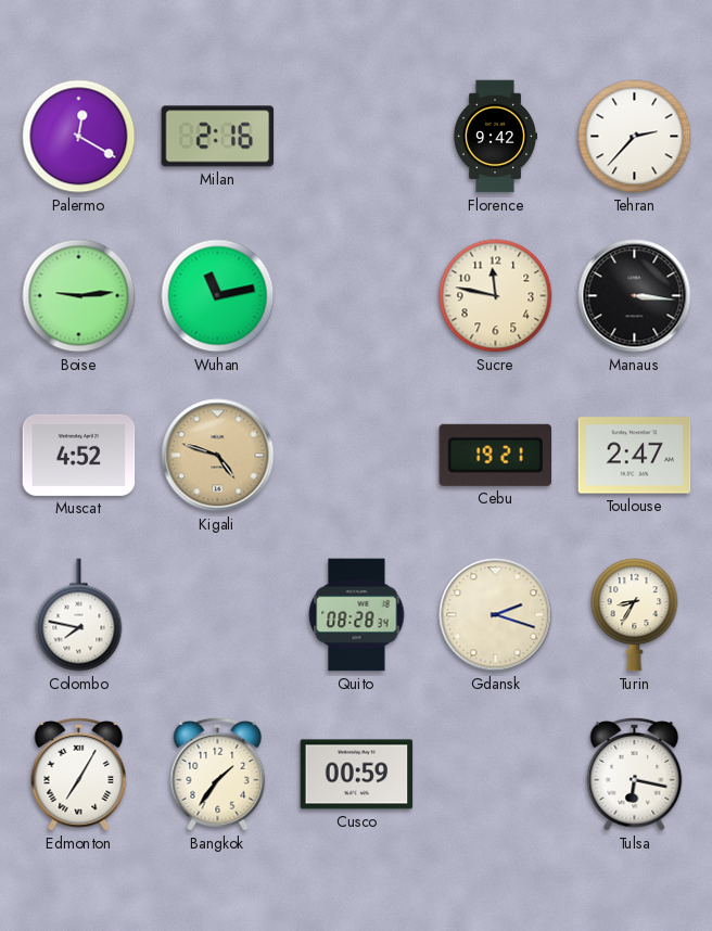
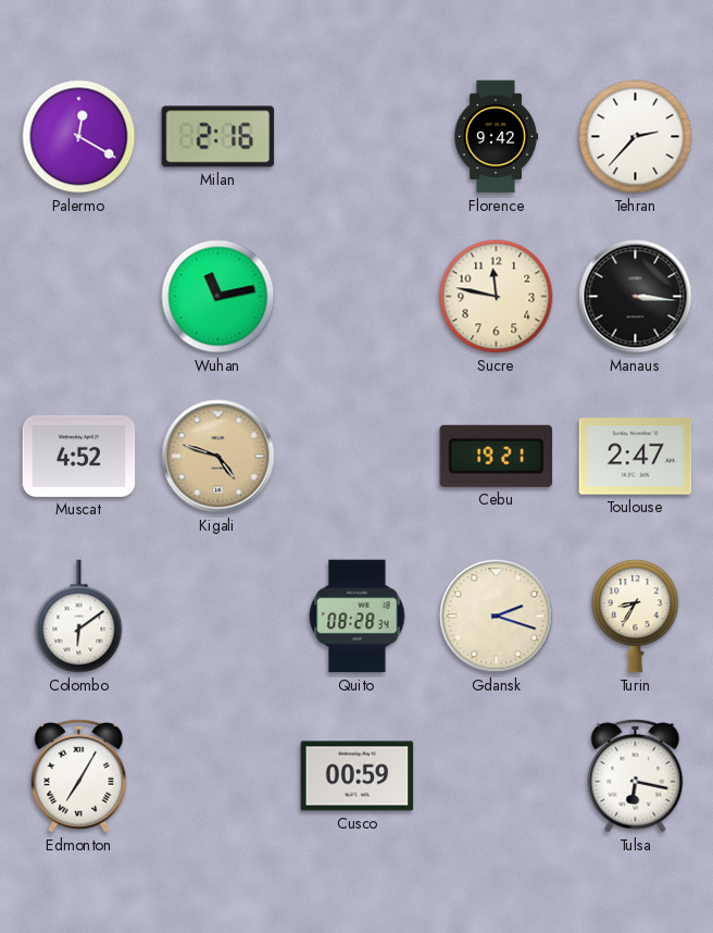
Boise: 9:14 -> none (79, 296)
Colombo: 7:47 -> 6:09 (79, 617)
Bangkok: 1:36 -> none (218, 774)
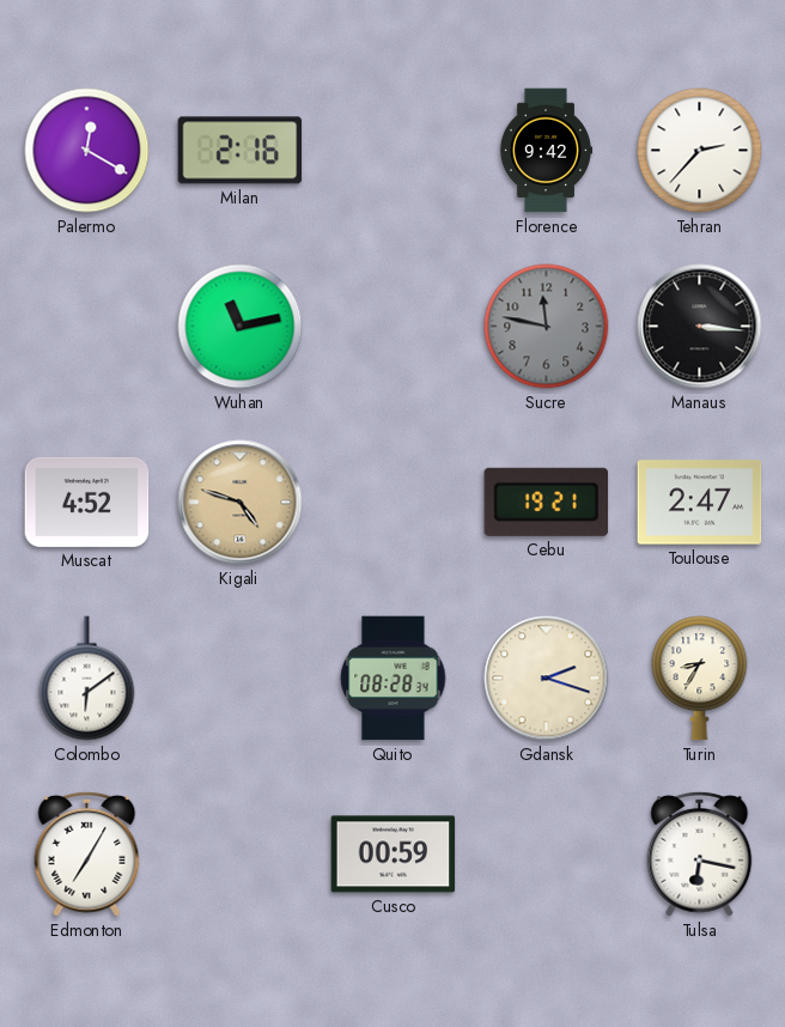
Sucre dial: cream -> grey (547, 327)
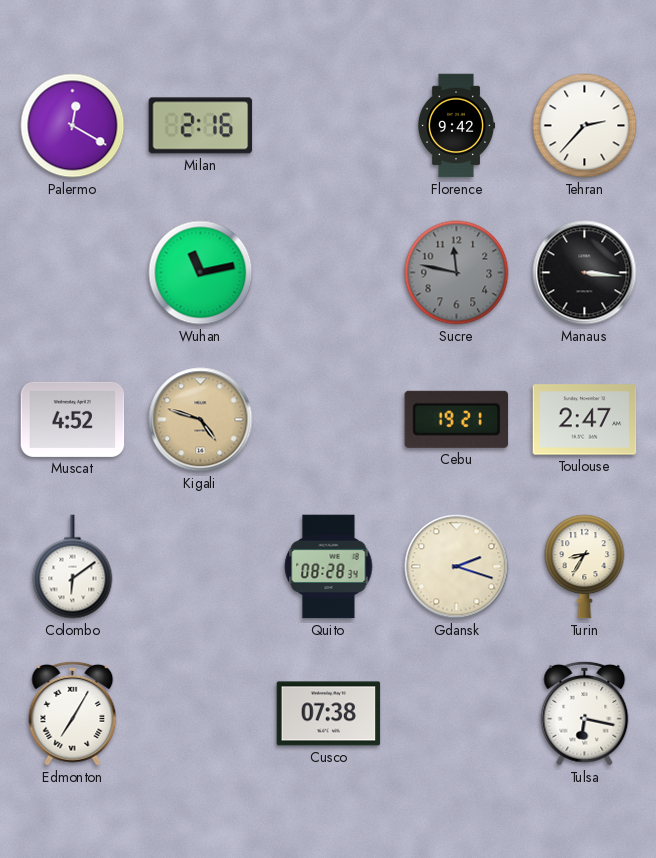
Cusco: 00:59 -> 07:38 (329, 714)
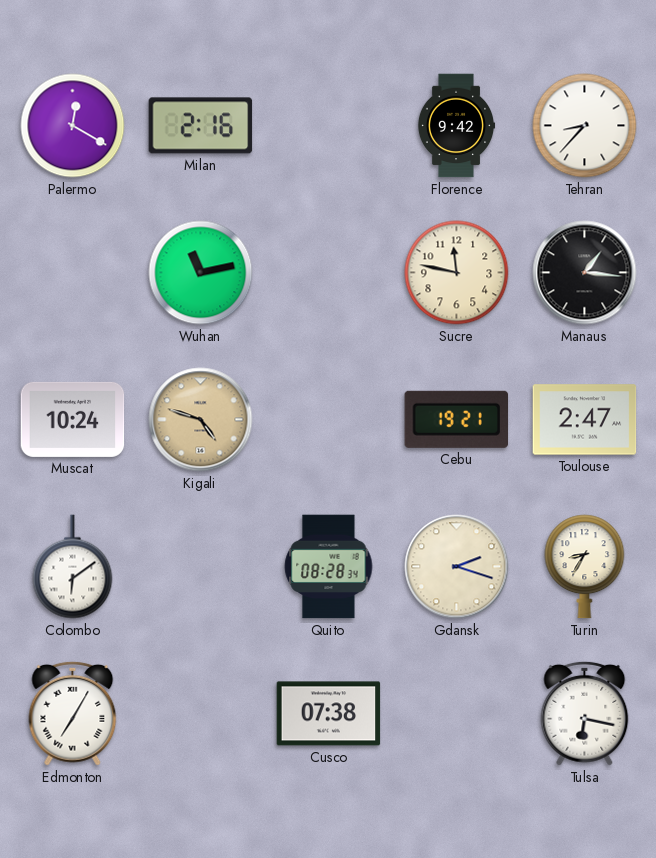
Tehran: 2:37 -> 8:37 (585, 126)
Sucre dial: grey -> cream (457, 273)
Manaus: 3:16 -> 1:16 (585, 273)
Muscat: 4:52 -> 10:24 (73, 419)
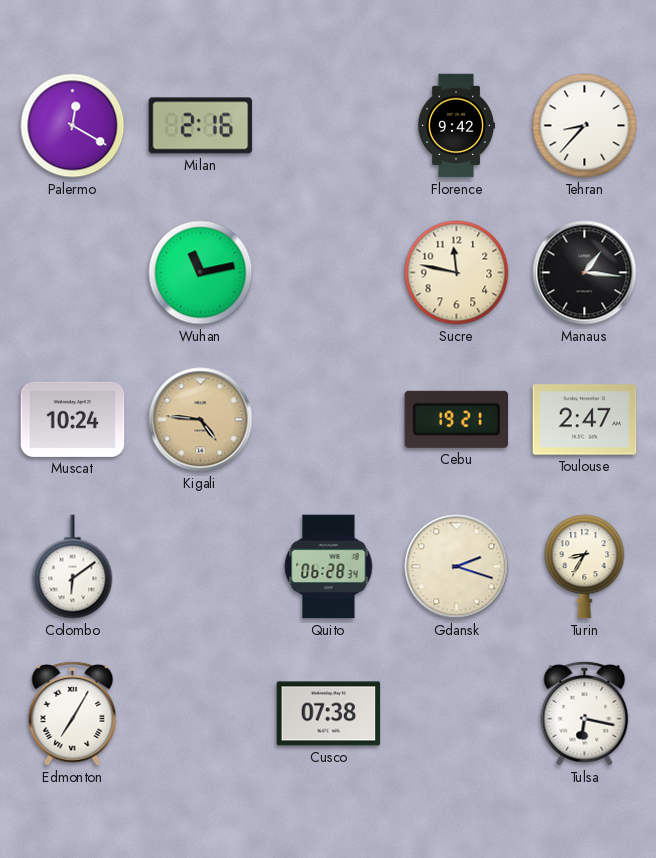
Kigali: 4:48 -> 4:46 (201, 420)
Quito: 08:28 -> 06:28 (329, 567)
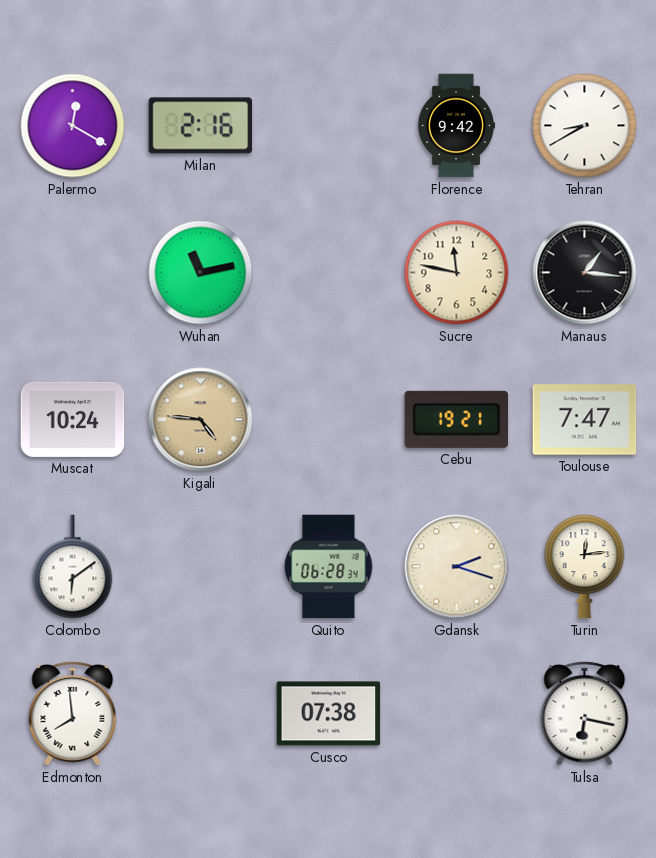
Tehran: 8:37 -> 8:40 (585, 126)
Toulouse: 2:47 -> 7:47 (585, 420)
Turin: 8:35 -> 12:14 (585, 567)
Edmonton: 7:05 -> 7:59 (73, 713)
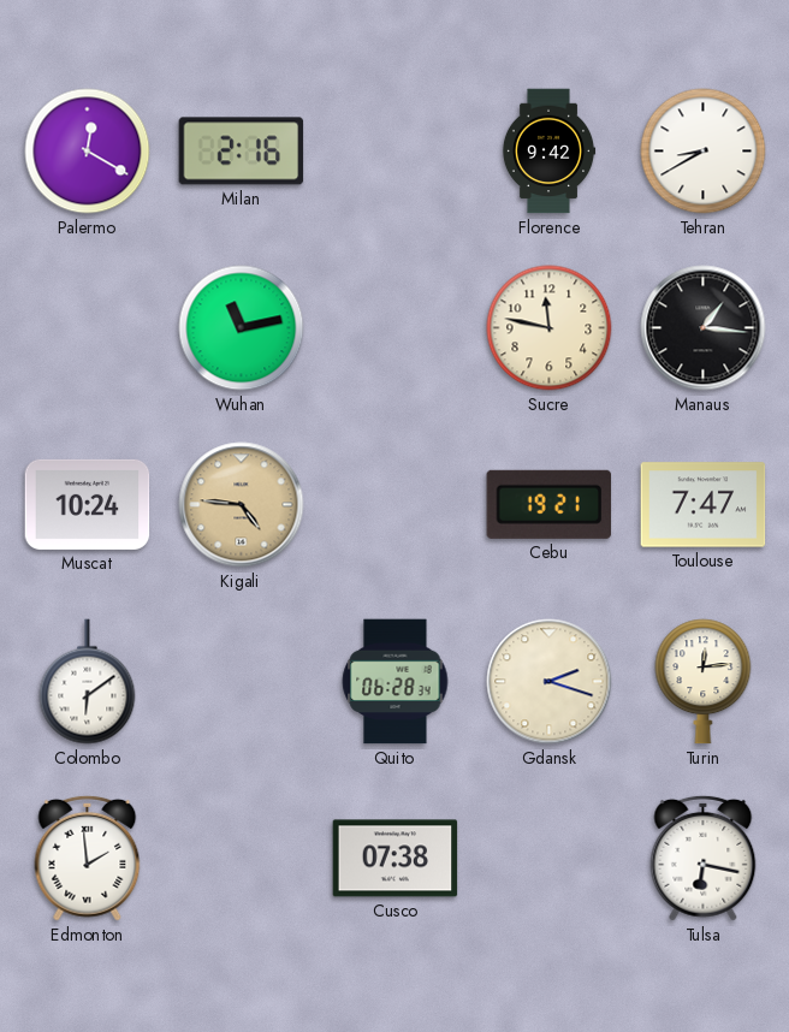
Edmonton: 7:59 -> 1:59 (88, 858)
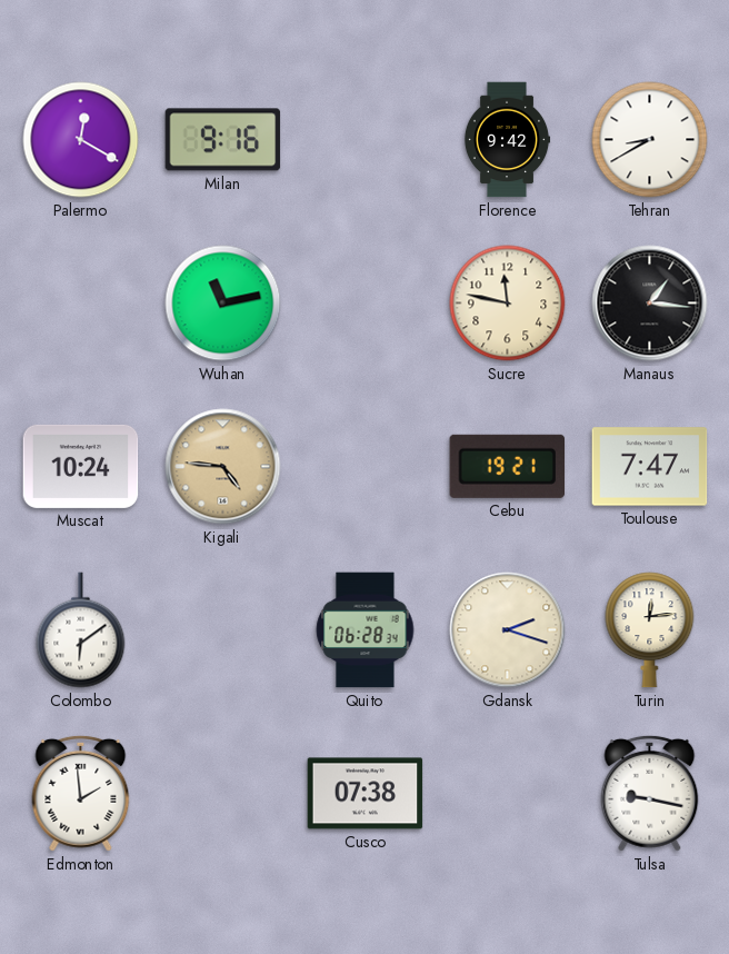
Milan: 2:16 -> 9:16 (223, 140)
Tulsa: 6:17 -> 9:17 (650, 793)
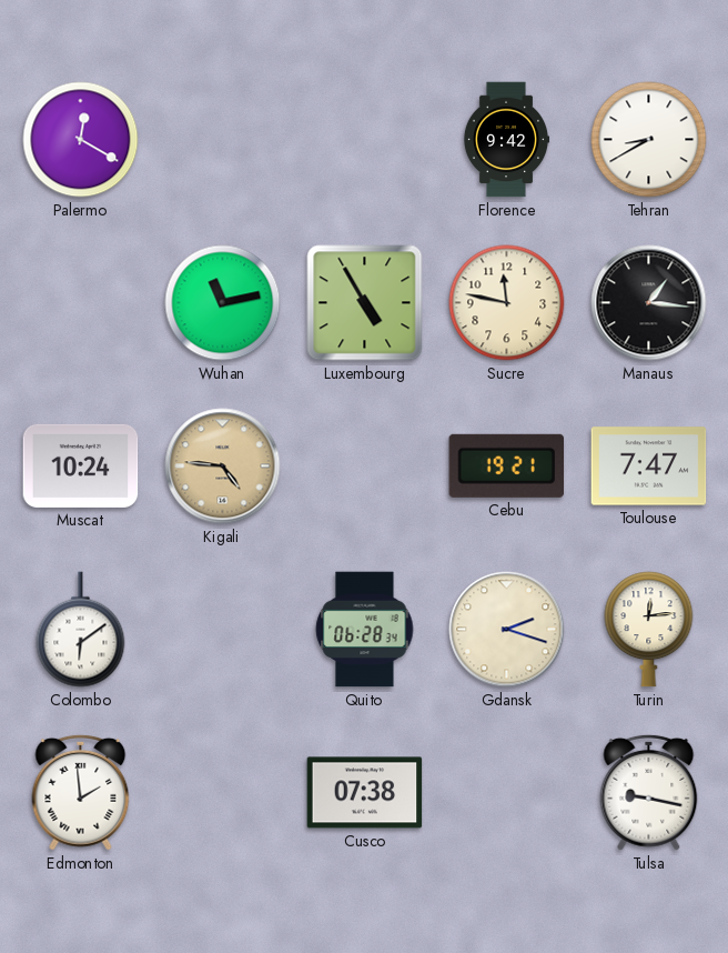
Milan: 9:16 -> none (223, 140)
Luxembourg: none -> 4:55 (365, 303)
